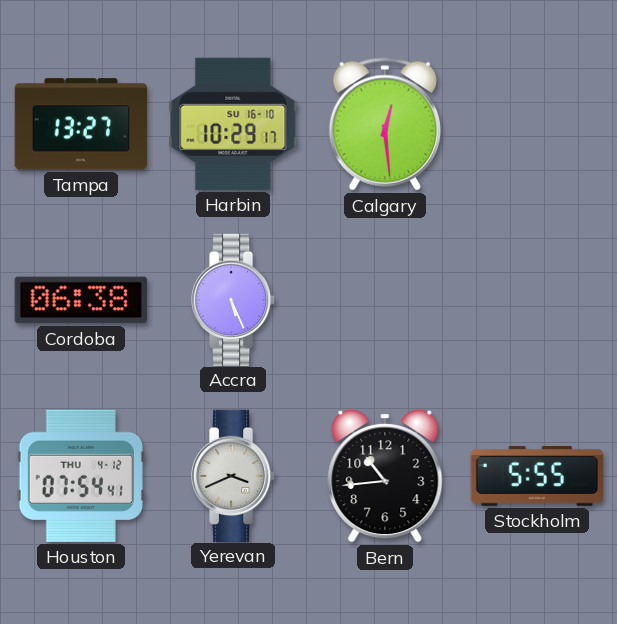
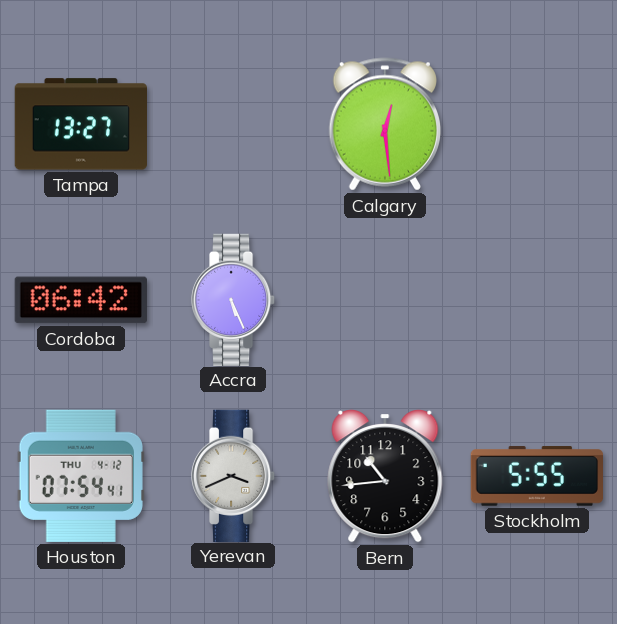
Harbin: 10:29 -> none (233, 124)
Cordoba: 06:38 -> 06:42 (81, 300)
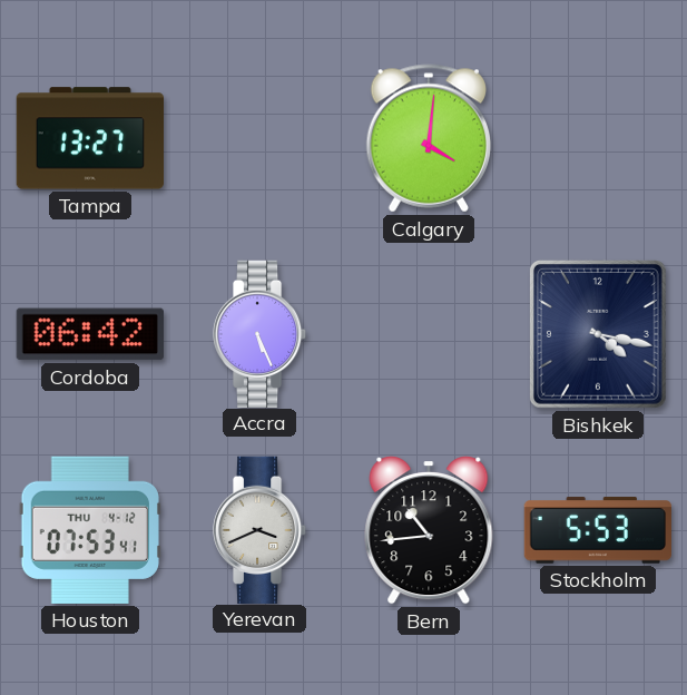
Calgary: 12:29 -> 4:01 (428, 138)
Bishkek: none -> 4:17 (598, 334)
Houston: 07:54 -> 07:53 (90, 530)
Stockholm: 5:55 -> 5:53 (597, 530)
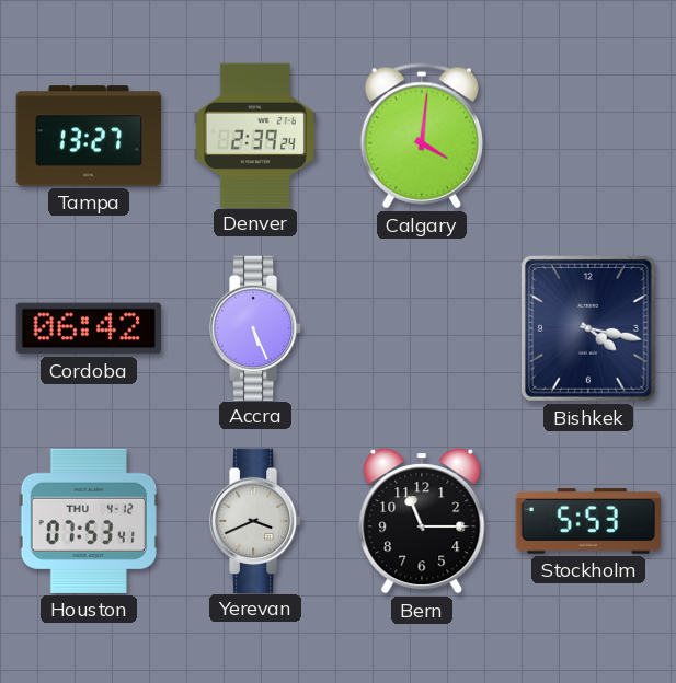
Denver: none -> 2:39 (255, 135)
Bern: 10:44 -> 11:15 (422, 522)
